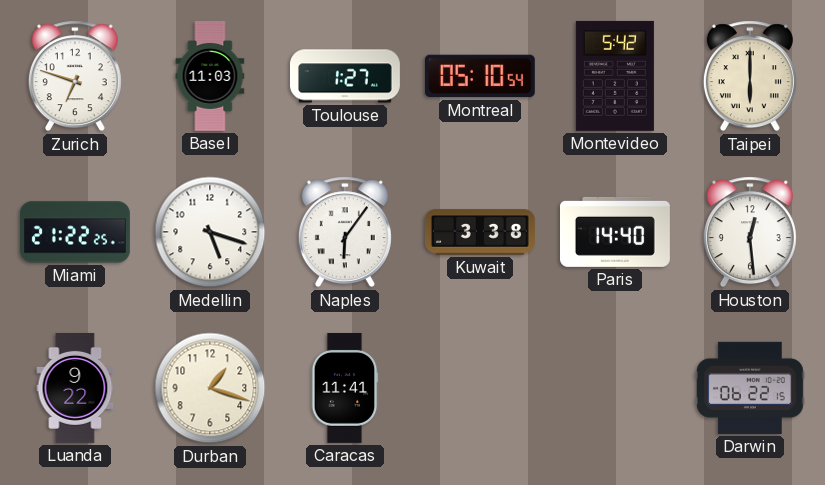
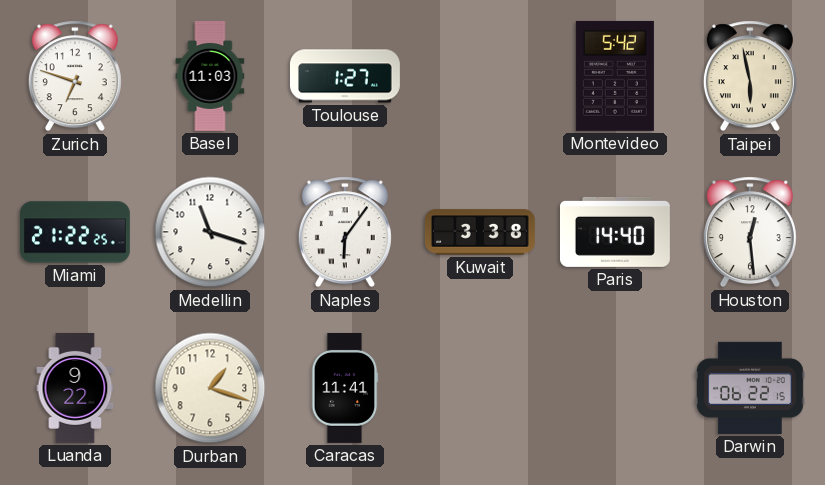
Montreal: 05:10 -> none (480, 76)
Taipei: 6:00 -> 5:58 (750, 76)
Medellin: 5:18 -> 11:18 (210, 232)
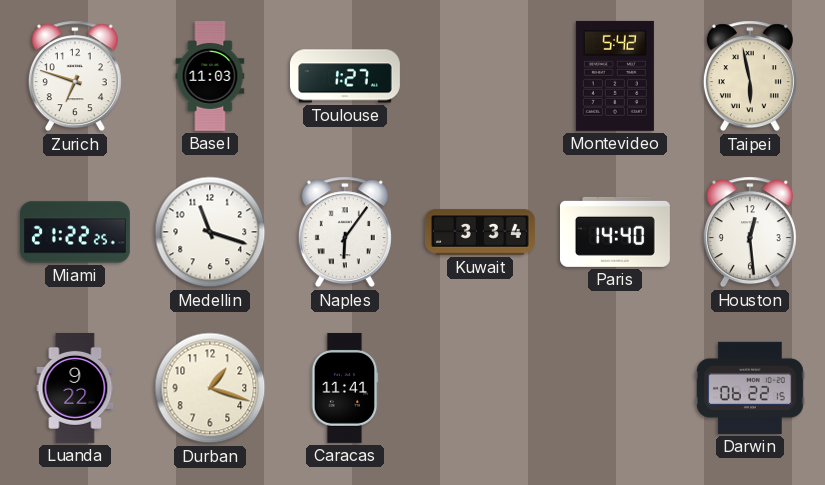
Kuwait: 3:38 -> 3:34 (480, 232)
